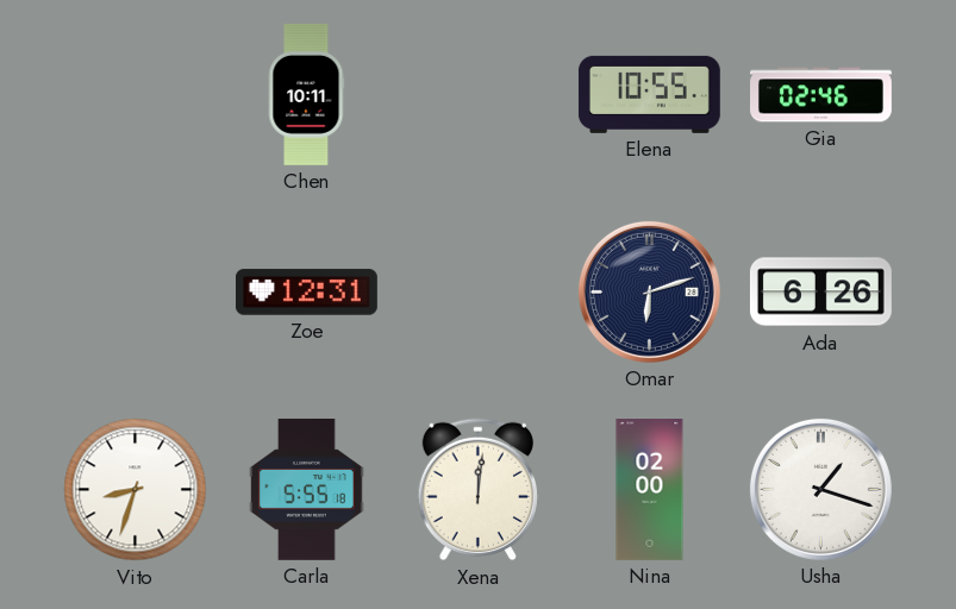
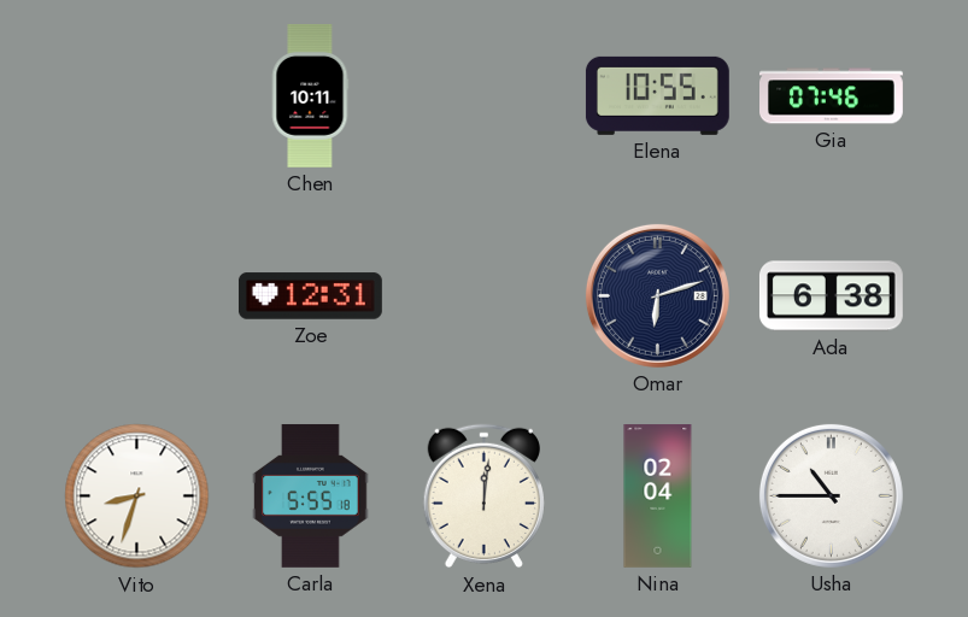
Gia: 02:46 -> 07:46 (832, 96)
Ada: 6:26 -> 6:38 (831, 296)
Nina: 02:00 -> 02:04 (658, 496)
Usha: 1:18 -> 10:45 (831, 495)
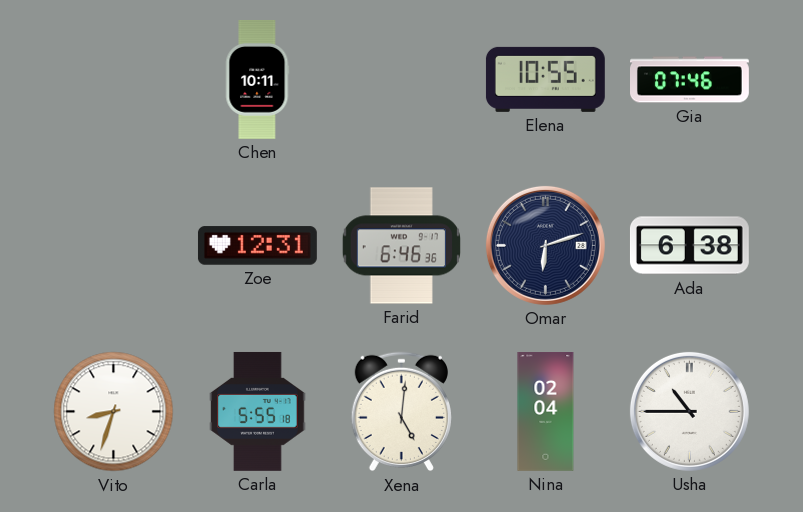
Farid: none -> 6:46 (401, 246)
Xena: 12:01 -> 5:01 (401, 412)
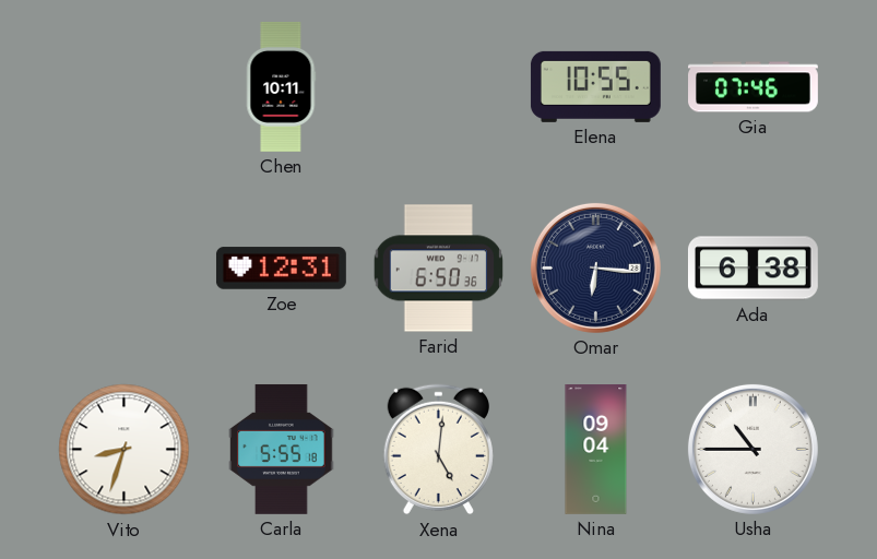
Farid: 6:46 -> 6:50 (438, 269)
Omar: 6:12 -> 6:16 (595, 267)
Nina: 02:04 -> 09:04 (596, 450)
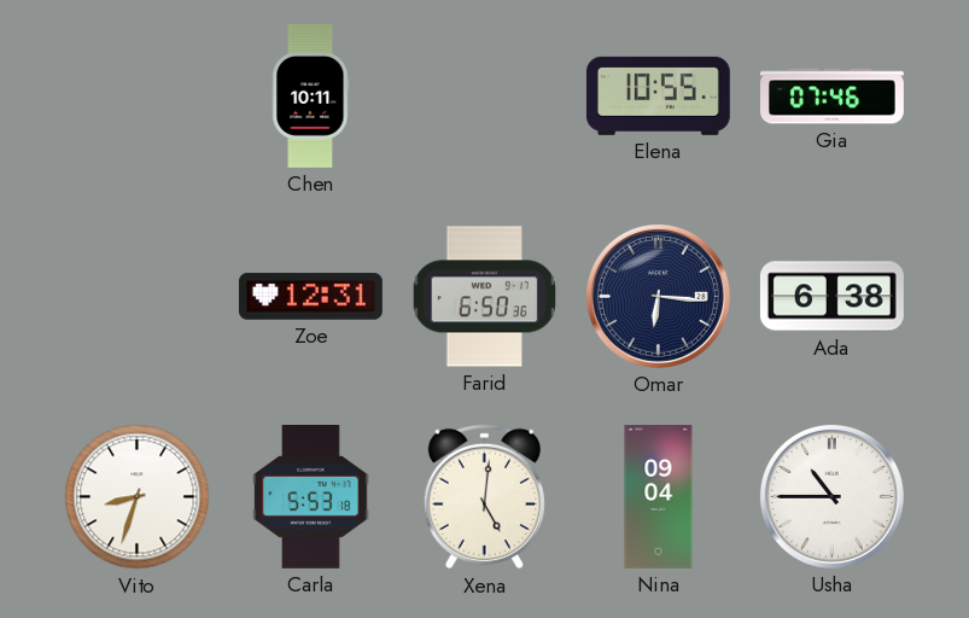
Carla: 5:55 -> 5:53 (311, 496)
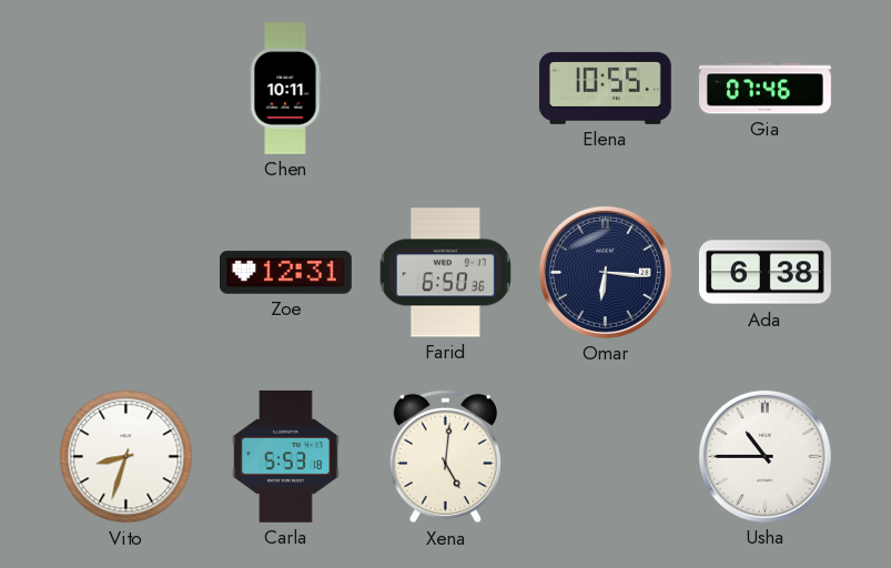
Nina: 09:04 -> none (659, 497)
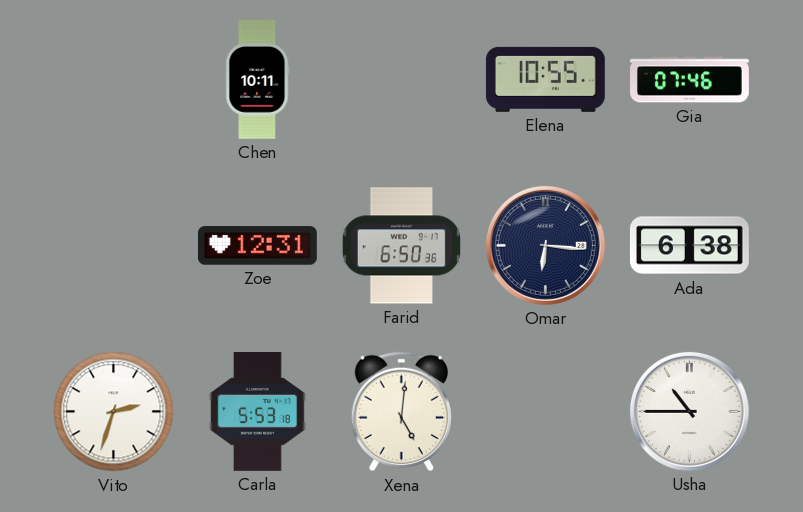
Vito: 8:33 -> 2:33 (114, 412)
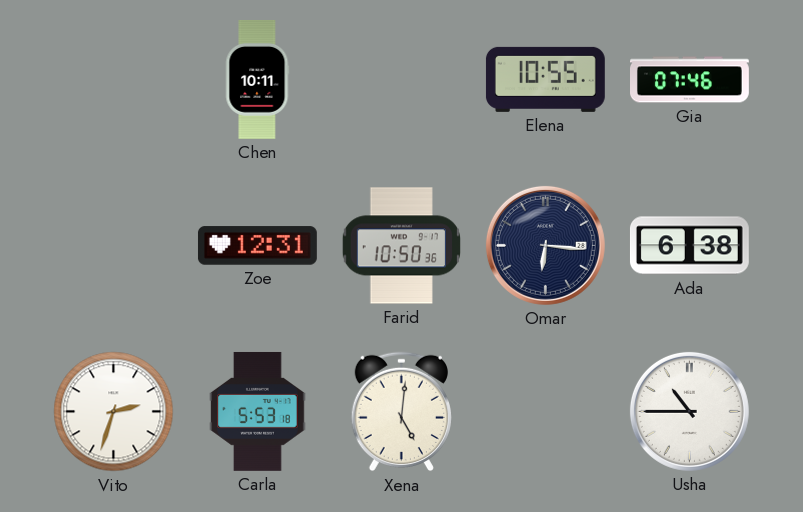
Farid: 6:50 -> 10:50 (401, 246)
